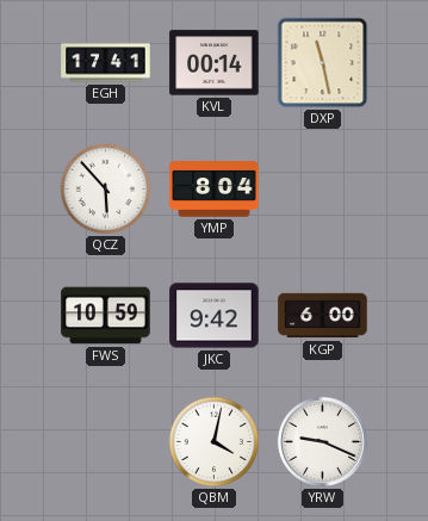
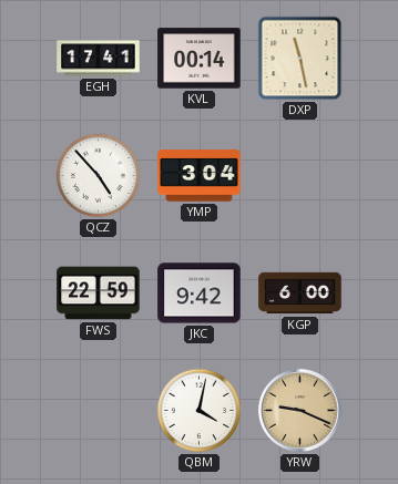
QCZ: 5:53 -> 4:53 (99, 176)
YMP: 8:04 -> 3:04 (200, 176)
FWS: 10:59 -> 22:59 (99, 294)
YRW dial: white -> champagne (299, 410)
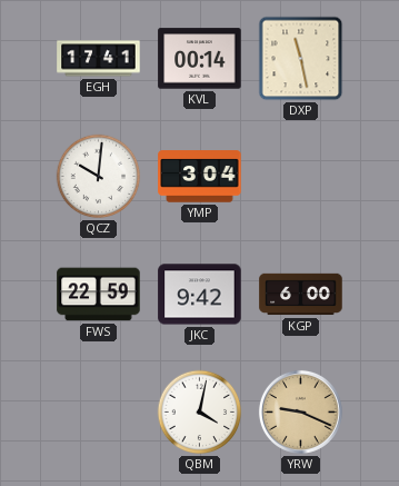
QCZ: 4:53 -> 10:01 (99, 177)
